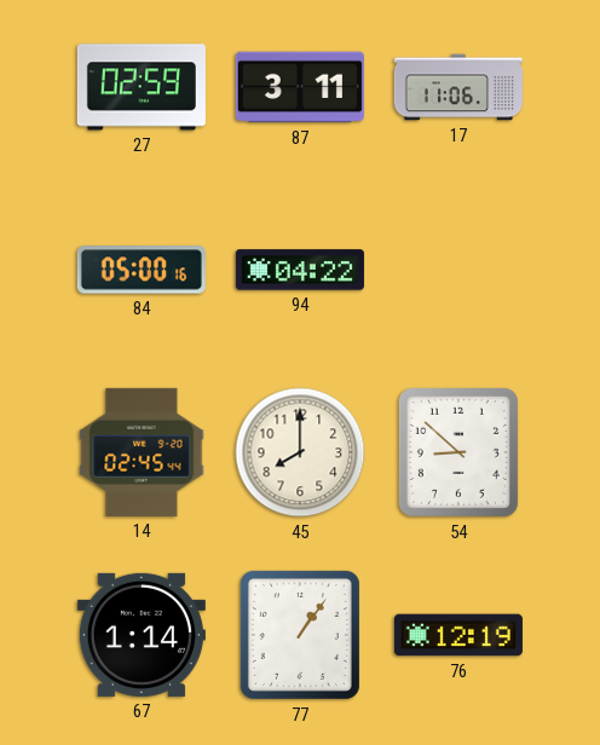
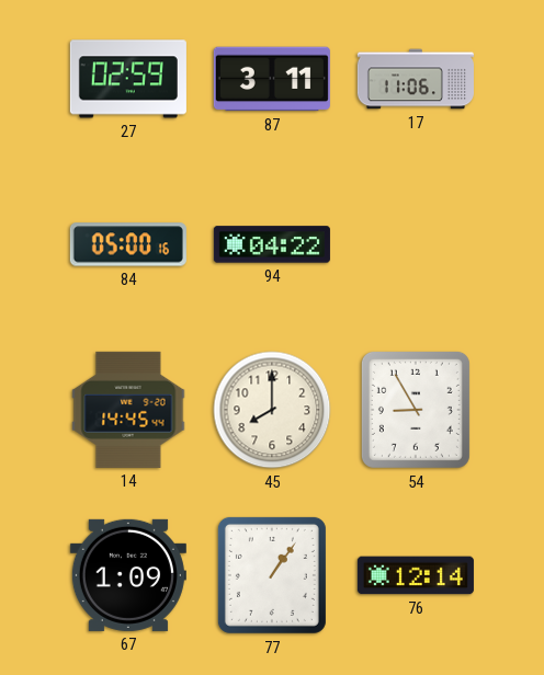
14: 02:45 -> 14:45 (128, 410)
54: 8:52 -> 8:55 (416, 410)
67: 1:14 -> 1:09 (128, 575)
76: 12:19 -> 12:14 (416, 575)
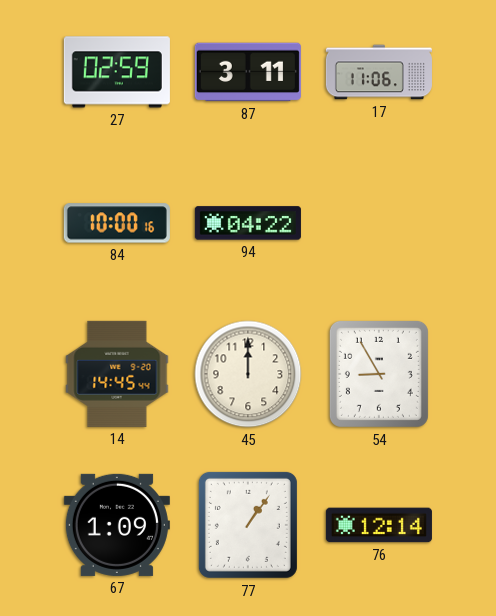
84: 05:00 -> 10:00 (117, 223)
45: 8:00 -> 12:00 (248, 374)
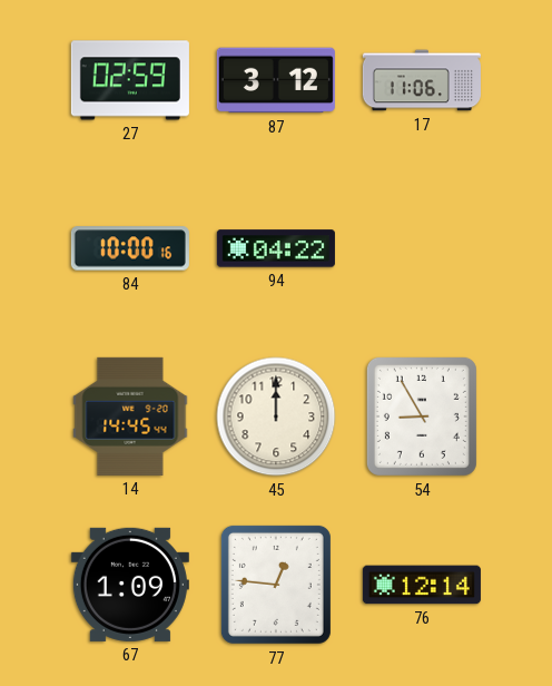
87: 3:11 -> 3:12 (276, 80)
77: 1:06 -> 12:46 (276, 585)
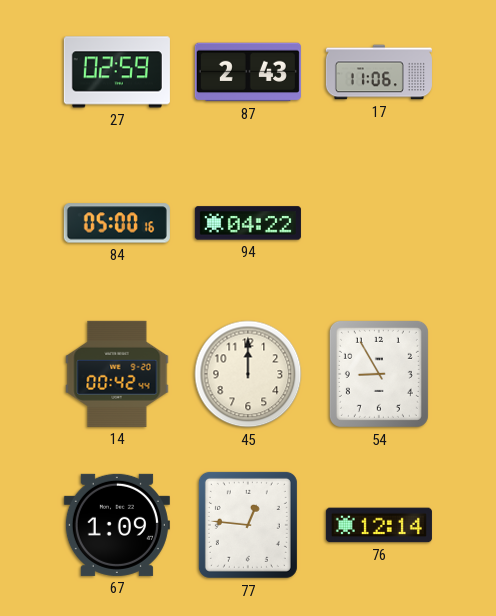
87: 3:12 -> 2:43 (248, 72)
84: 10:00 -> 05:00 (117, 223)
14: 14:45 -> 00:42 (117, 374)
